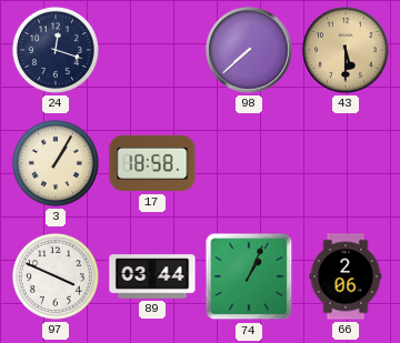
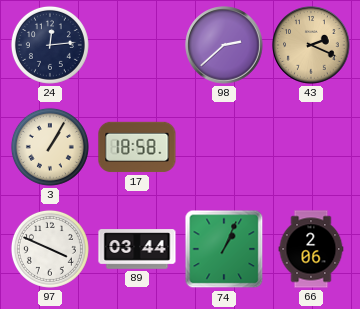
24: 12:18 -> 12:14 (50, 45)
98: 7:38 -> 2:38 (224, 45)
43: 5:30 -> 2:19 (311, 45)
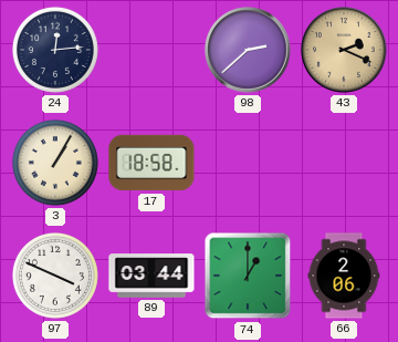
74: 1:04 -> 1:00 (248, 276)
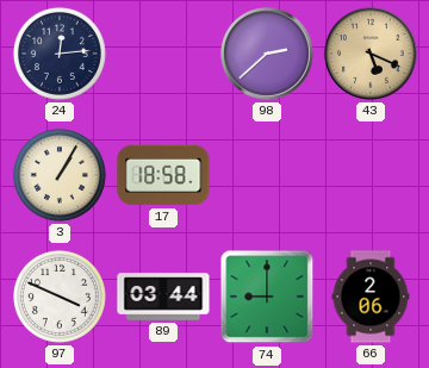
43: 2:19 -> 5:19 (371, 54)
74: 1:00 -> 9:00 (267, 297)
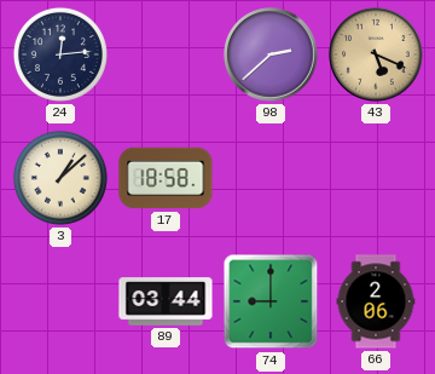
3: 1:05 -> 1:08 (60, 178)
97: 3:49 -> none (60, 297)
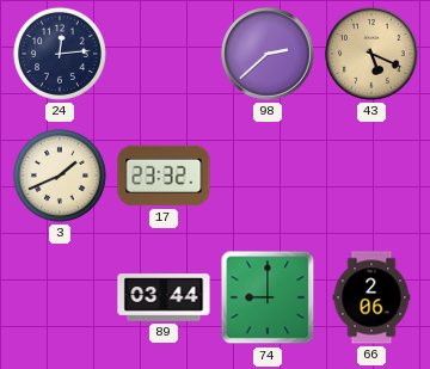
3: 1:08 -> 1:41 (60, 176)
17: 18:58 -> 23:32 (164, 176)
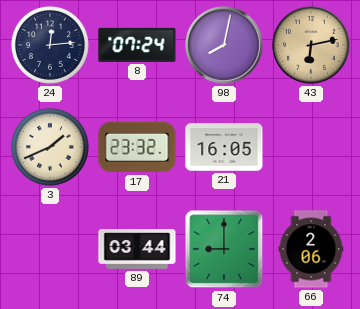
8: none -> 07:24 (137, 45)
98: 2:38 -> 8:02 (224, 45)
43: 5:19 -> 6:13 (311, 45)
21: none -> 16:05 (224, 147)
